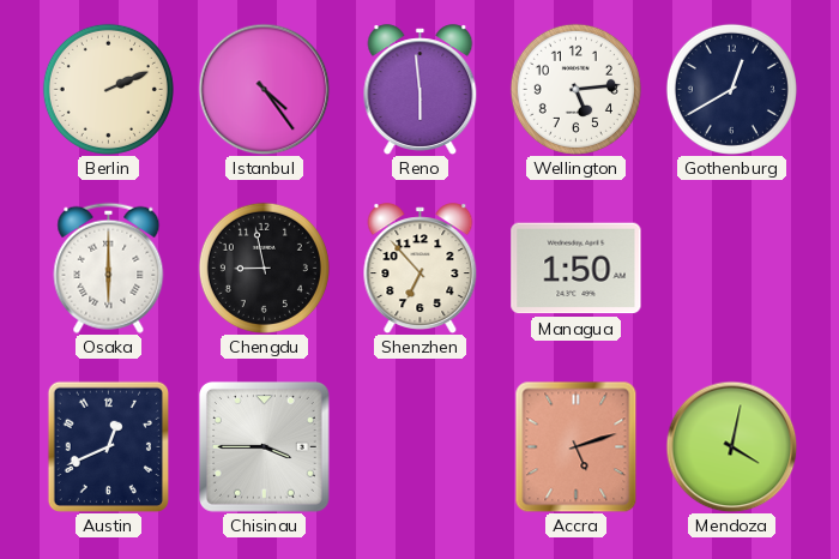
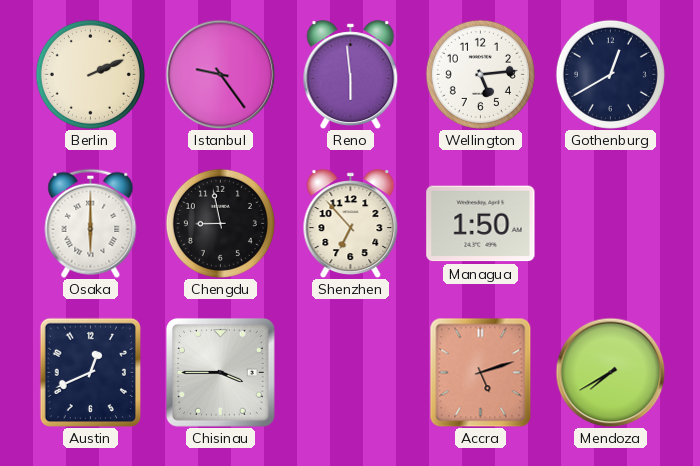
Istanbul: 4:24 -> 9:24 (220, 74)
Mendoza: 4:02 -> 7:40 (610, 372)
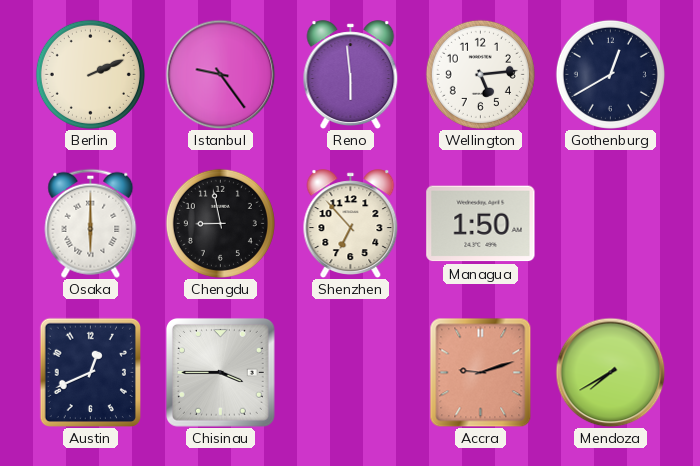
Accra: 5:12 -> 9:12 (481, 372)
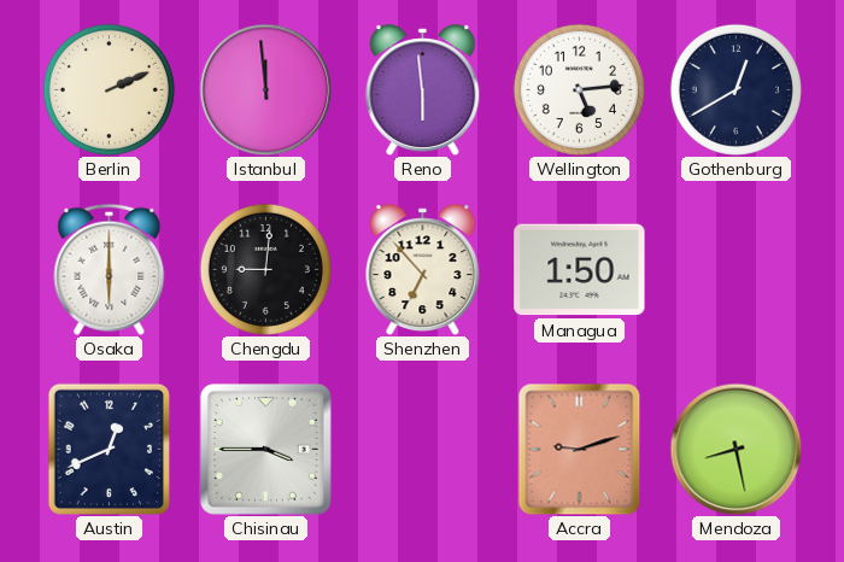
Istanbul: 9:24 -> 11:59 (265, 89)
Chengdu: 8:58 -> 9:01 (265, 269)
Mendoza: 7:40 -> 8:28 (735, 449)
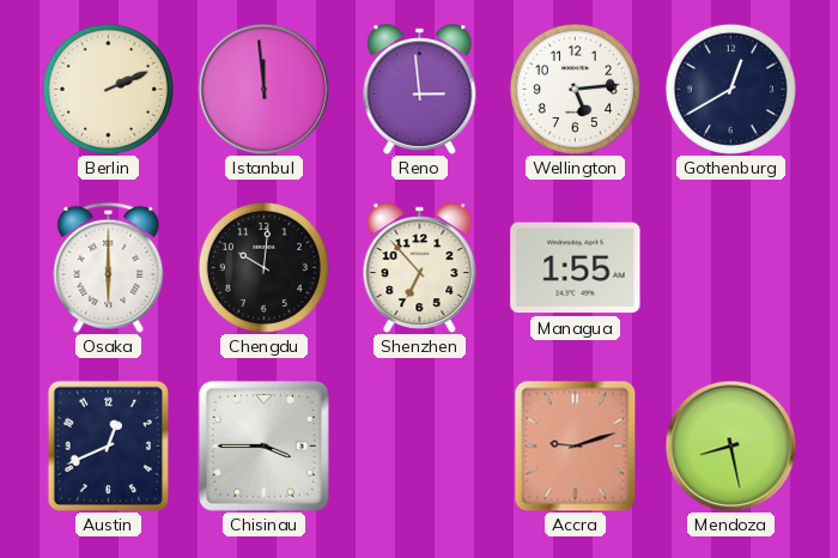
Reno: 5:59 -> 2:59 (420, 89)
Chengdu: 9:01 -> 10:01 (263, 267)
Managua: 1:50 -> 1:55 (576, 268)
